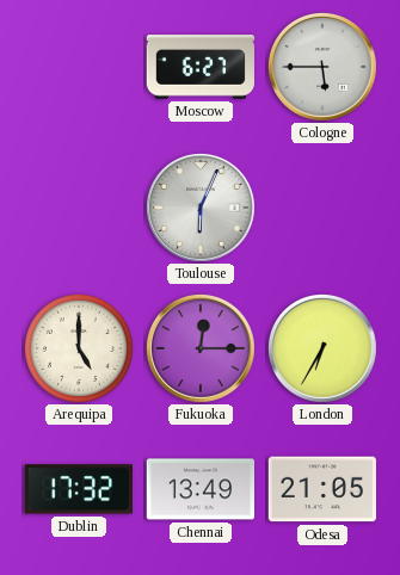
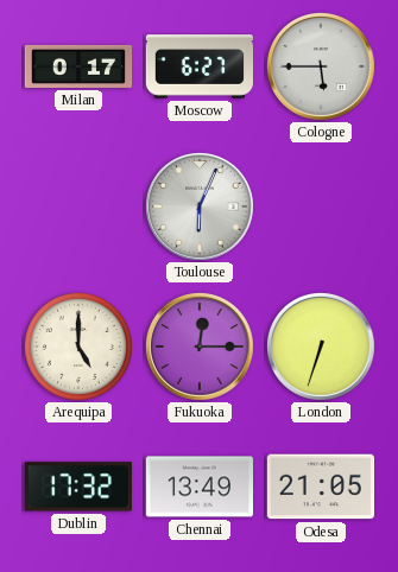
Milan: none -> 0:17 (78, 66)
London: 6:35 -> 6:33 (321, 347)
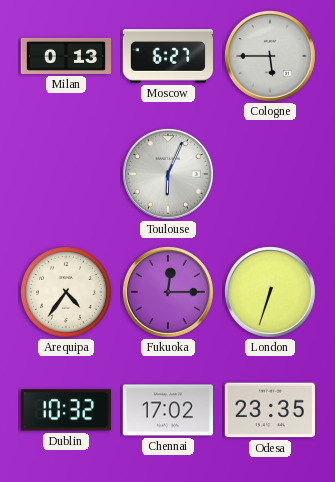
Milan: 0:17 -> 0:13 (66, 56)
Arequipa: 5:00 -> 4:36 (67, 293)
Dublin: 17:32 -> 10:32 (66, 410)
Chennai: 13:49 -> 17:02 (167, 410)
Odesa: 21:05 -> 23:35 (269, 410)
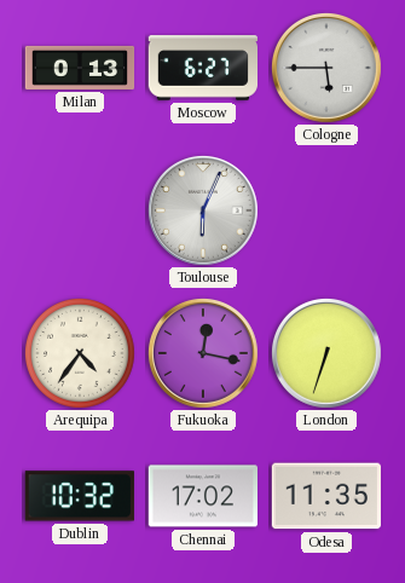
Fukuoka: 12:15 -> 12:17 (203, 353)
Odesa: 23:35 -> 11:35 (325, 496)
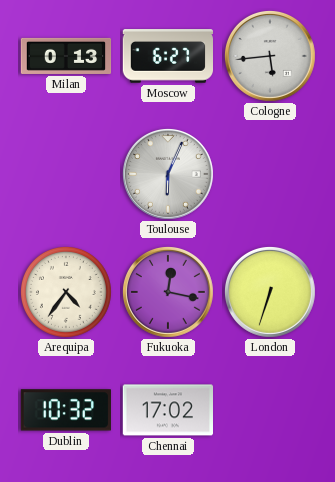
Cologne: 5:45 -> 5:44 (270, 56)
Odesa: 11:35 -> none (325, 496)
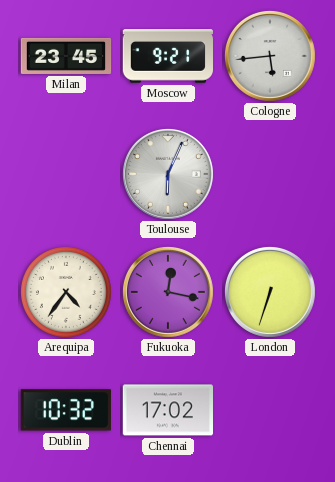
Milan: 0:13 -> 23:45 (66, 56)
Moscow: 6:27 -> 9:21 (167, 56)
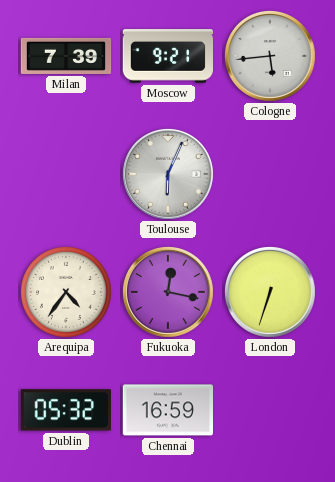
Milan: 23:45 -> 7:39 (66, 56)
Dublin: 10:32 -> 05:32 (66, 410)
Chennai: 17:02 -> 16:59 (167, 410)
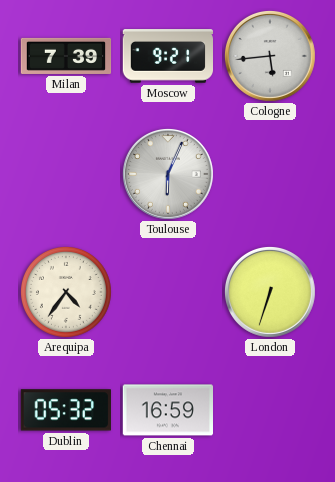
Fukuoka: 12:17 -> none (168, 292)
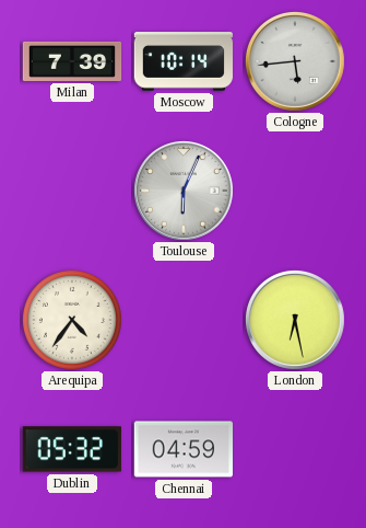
Moscow: 9:21 -> 10:14 (182, 61)
London: 6:33 -> 6:28 (295, 320)
Chennai: 16:59 -> 04:59 (182, 449)
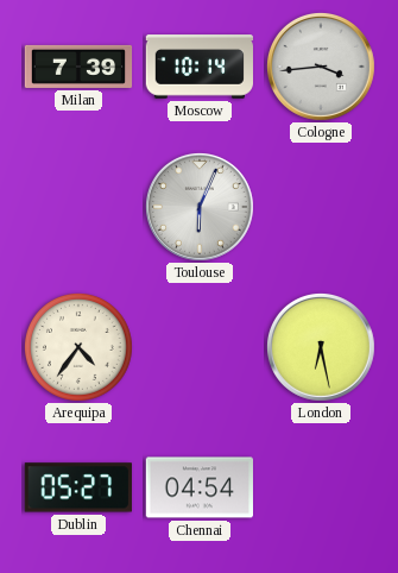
Cologne: 5:44 -> 3:44 (321, 67)
Dublin: 05:32 -> 05:27 (78, 487)
Chennai: 04:59 -> 04:54 (198, 487)
